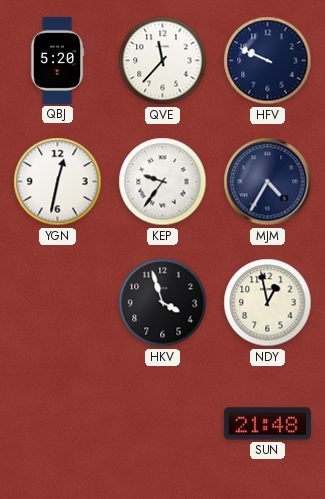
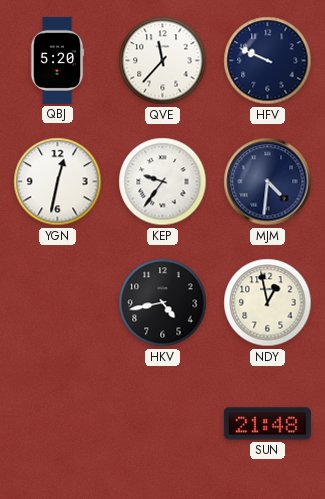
MJM: 4:35 -> 4:31 (268, 182)
HKV: 3:57 -> 4:43 (163, 303)
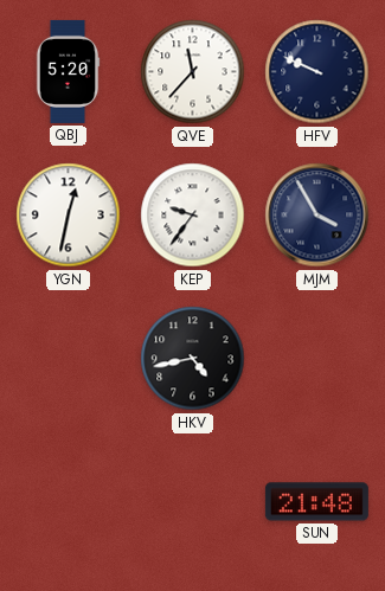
MJM: 4:31 -> 3:55 (317, 216)
NDY: 12:58 -> none (268, 303)
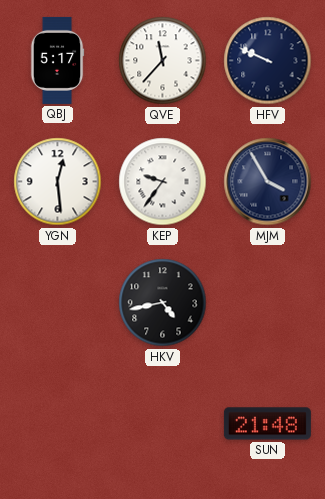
QBJ: 5:20 -> 5:17 (57, 60)
YGN: 12:32 -> 12:29 (58, 182)
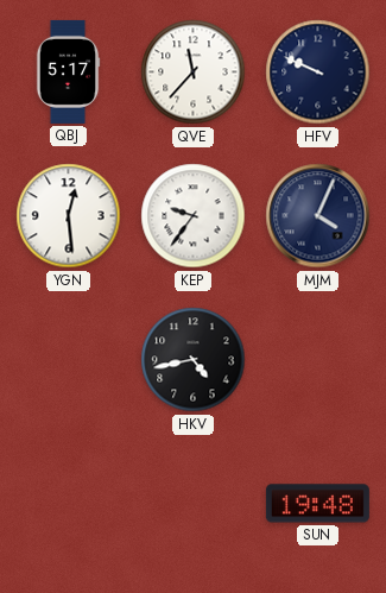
MJM: 3:55 -> 4:04 (318, 216)
SUN: 21:48 -> 19:48 (317, 504)
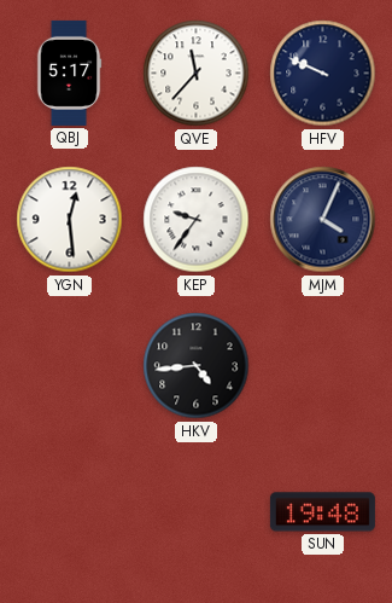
HKV: 4:43 -> 4:44 (197, 366)
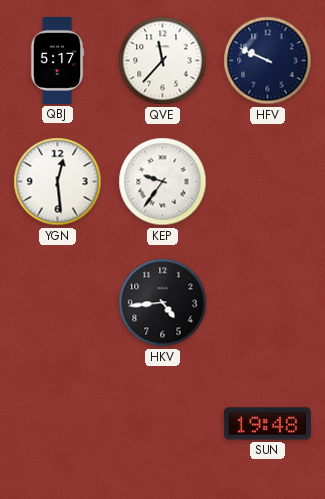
MJM: 4:04 -> none (323, 220)
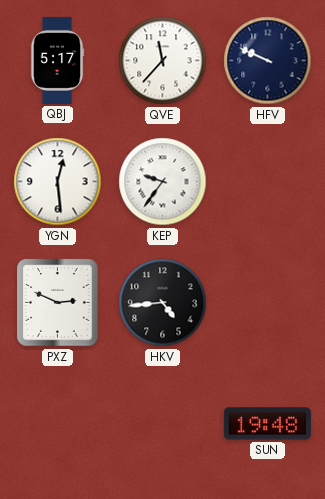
PXZ: none -> 2:49 (58, 303)
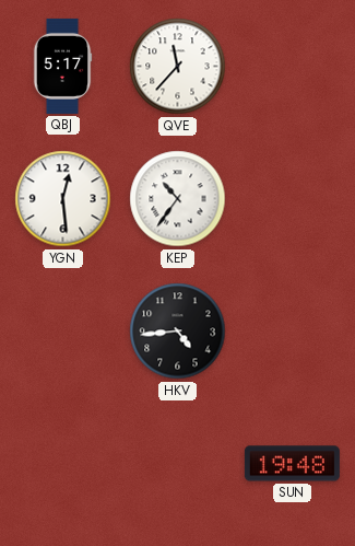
HFV: 9:49 -> none (268, 61)
KEP: 9:36 -> 10:36 (178, 199)
PXZ: 2:49 -> none (58, 303)
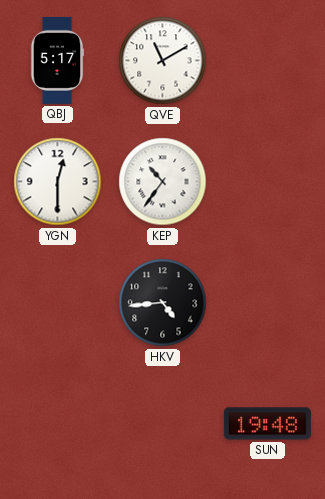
QVE: 11:37 -> 11:10 (163, 61)
YGN: 12:29 -> 12:30 (58, 182)
